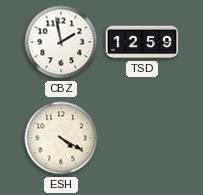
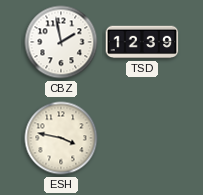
TSD: 12:59 -> 12:39 (142, 42)
ESH: 4:20 -> 3:47 (61, 138)
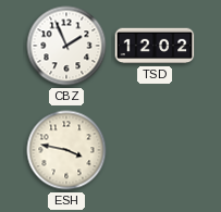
CBZ: 1:58 -> 1:56 (66, 46)
TSD: 12:39 -> 12:02 (155, 46)
